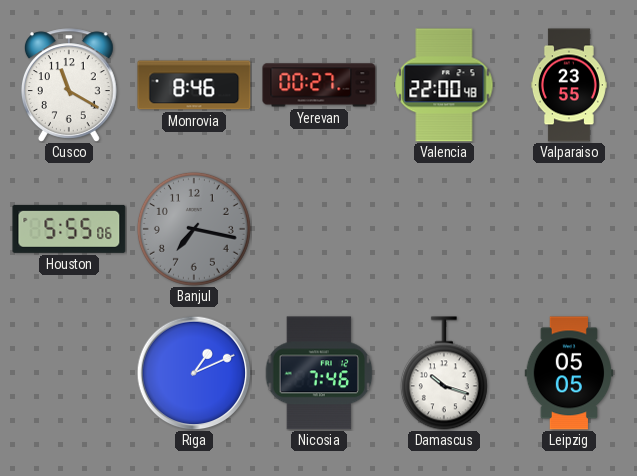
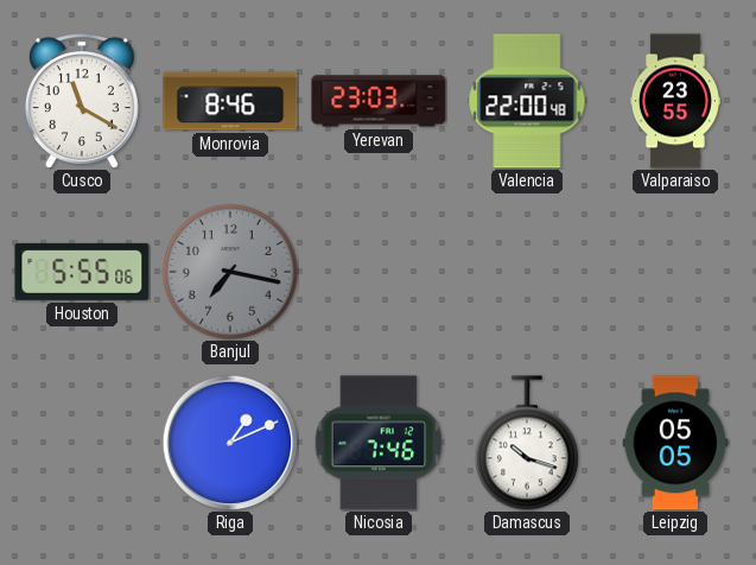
Yerevan: 00:27 -> 23:03 (379, 101)
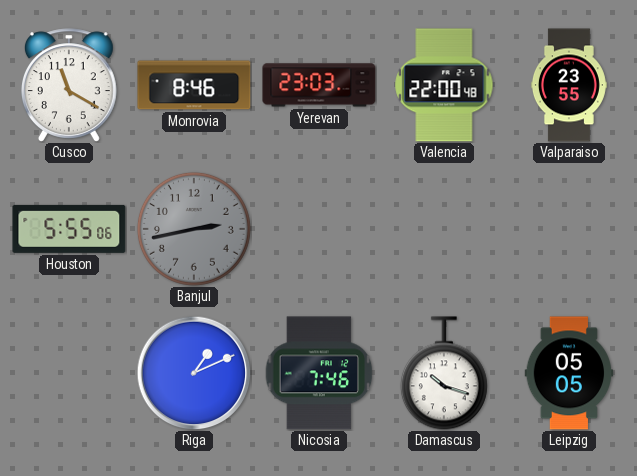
Banjul: 7:17 -> 2:43 (194, 229)
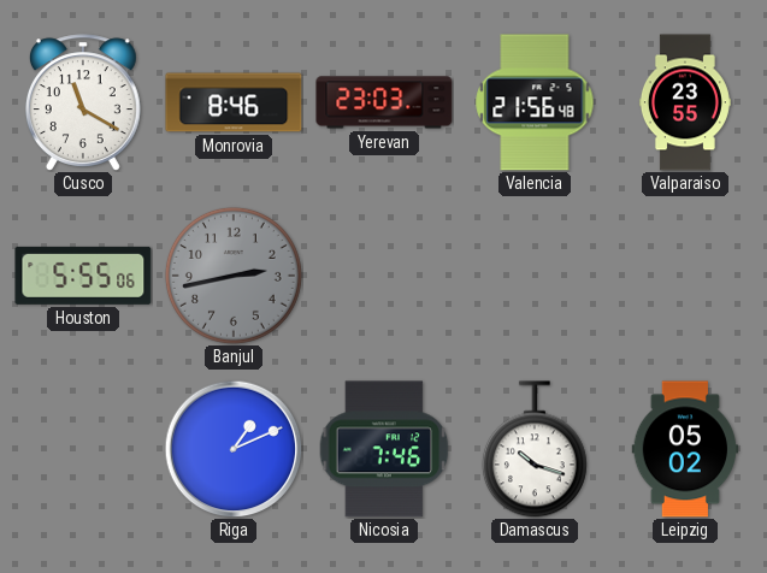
Valencia: 22:00 -> 21:56 (535, 102)
Leipzig: 05:05 -> 05:02 (685, 449)
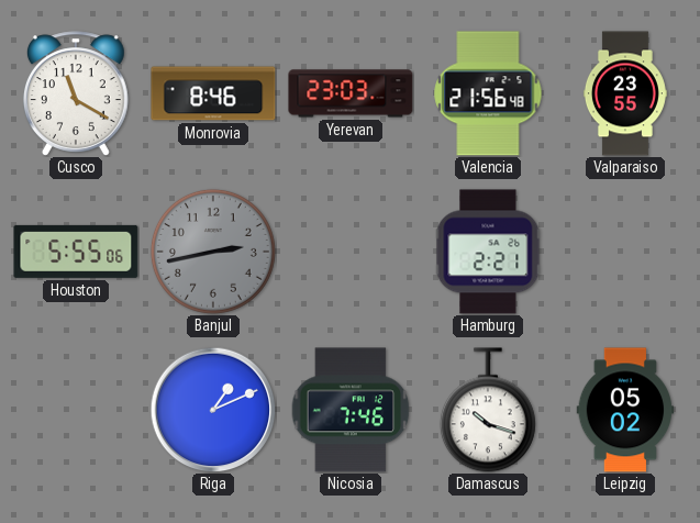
Hamburg: none -> 2:21 (488, 252)
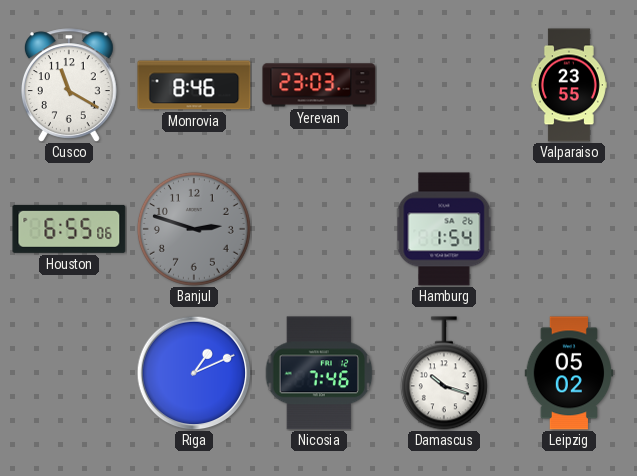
Valencia: 21:56 -> none (488, 93)
Houston: 5:55 -> 6:55 (69, 229)
Banjul: 2:43 -> 2:48 (194, 229)
Hamburg: 2:21 -> 1:54 (444, 229)
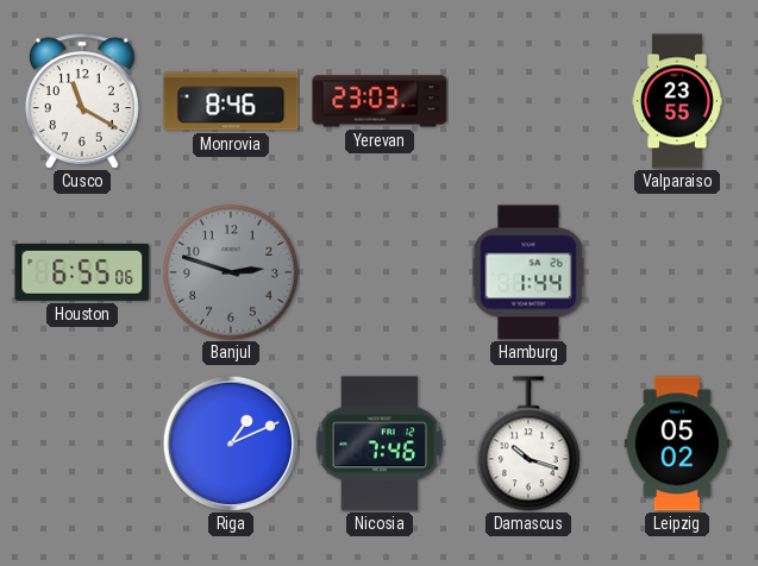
Hamburg: 1:54 -> 1:44 (528, 272)
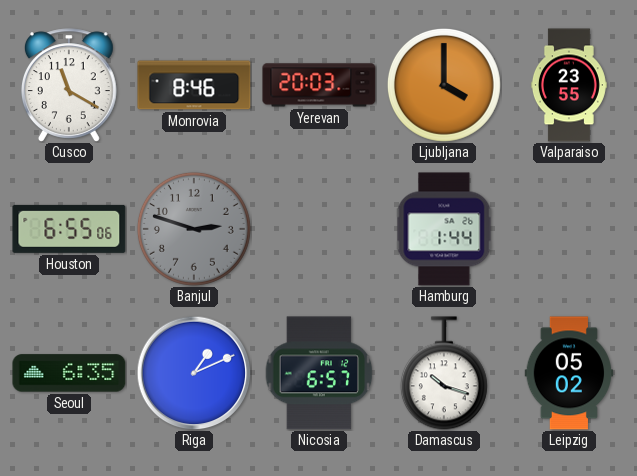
Yerevan: 23:03 -> 20:03 (319, 85)
Ljubljana: none -> 4:00 (444, 85)
Seoul: none -> 6:35 (69, 373)
Nicosia: 7:46 -> 6:57 (319, 373)
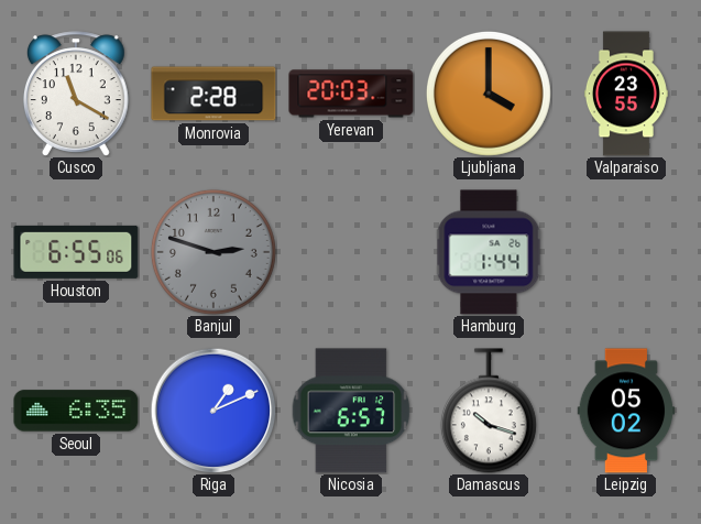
Monrovia: 8:46 -> 2:28 (213, 94)
